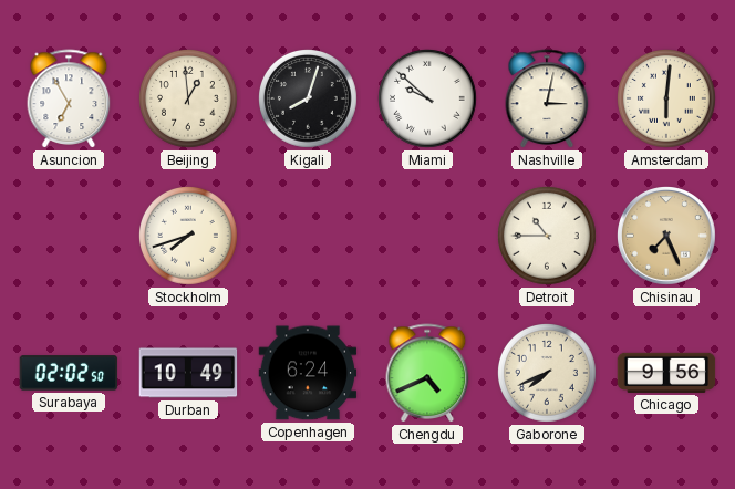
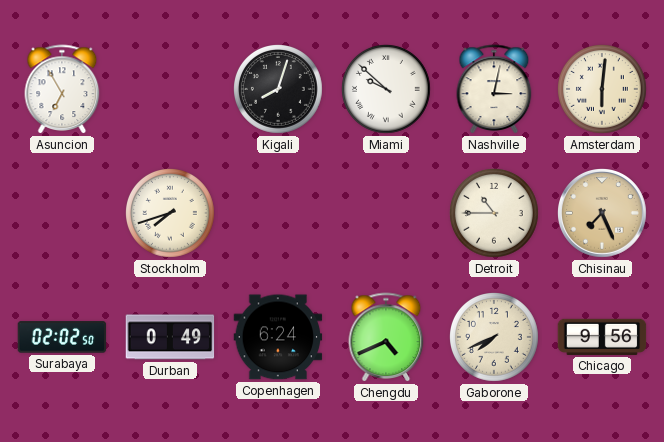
Beijing: 12:59 -> none (189, 100)
Durban: 10:49 -> 0:49 (170, 337)
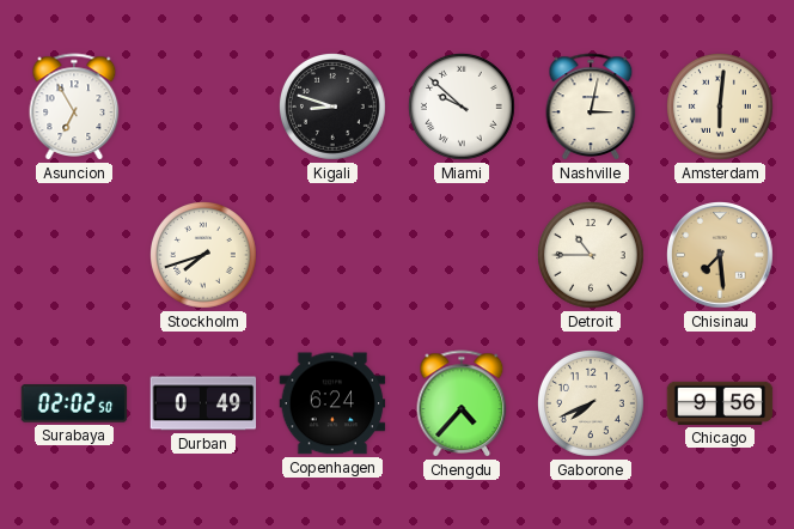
Kigali: 8:03 -> 8:48 (334, 108)
Chisinau: 7:26 -> 7:29 (721, 256)
Chengdu: 4:41 -> 4:37 (462, 403)
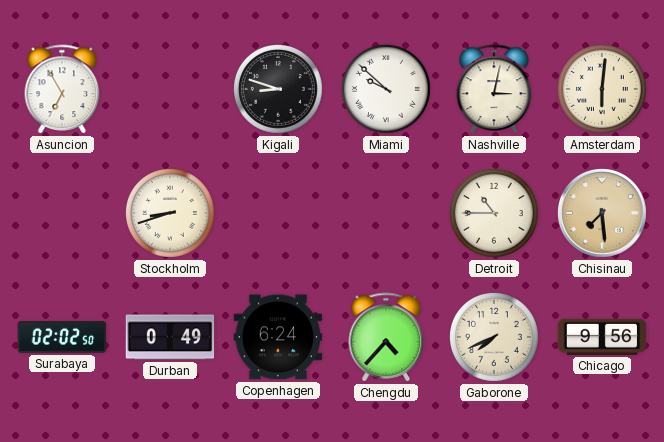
Stockholm: 7:42 -> 8:42 (171, 214)
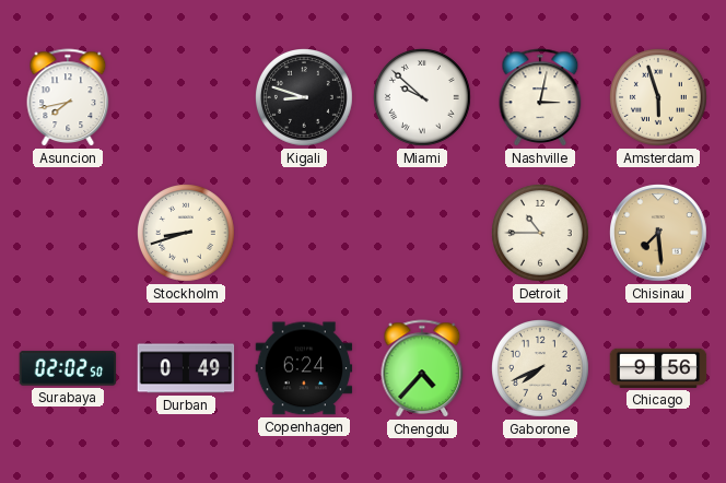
Asuncion: 6:55 -> 7:43 (68, 97)
Amsterdam: 6:01 -> 5:57 (659, 98)
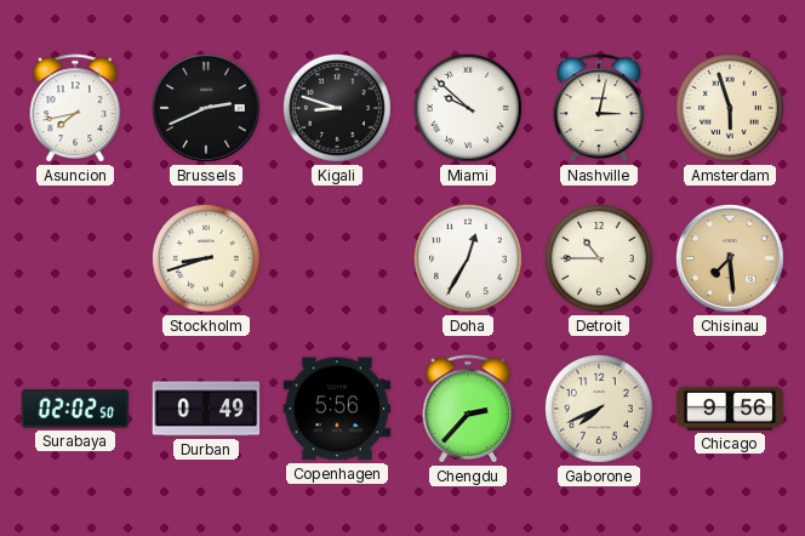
Brussels: none -> 2:41 (207, 109)
Doha: none -> 12:35 (469, 260)
Copenhagen: 6:24 -> 5:56 (337, 409)
Chengdu: 4:37 -> 2:37 (468, 409)
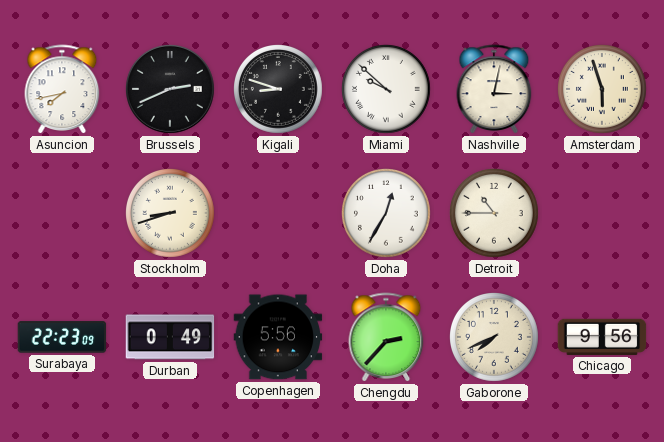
Chisinau: 7:29 -> none (731, 260)
Surabaya: 02:02 -> 22:23 (62, 337)
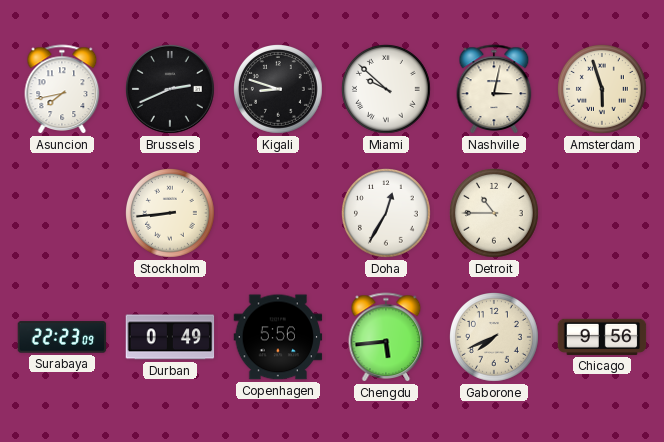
Stockholm: 8:42 -> 8:44 (171, 214)
Chengdu: 2:37 -> 5:44 (386, 337)
